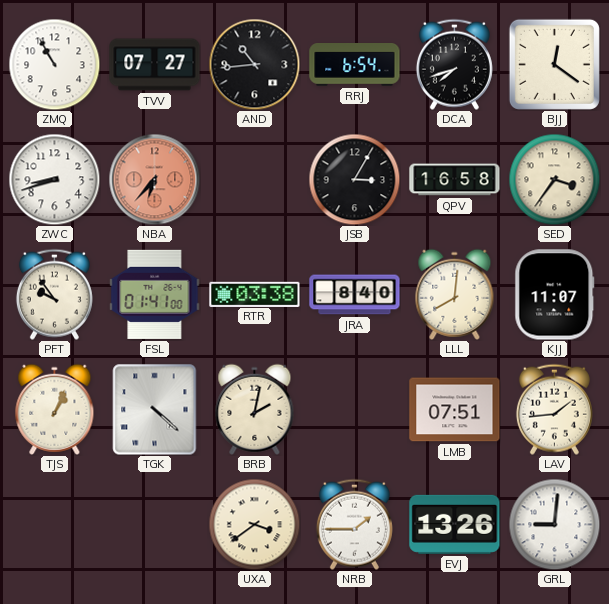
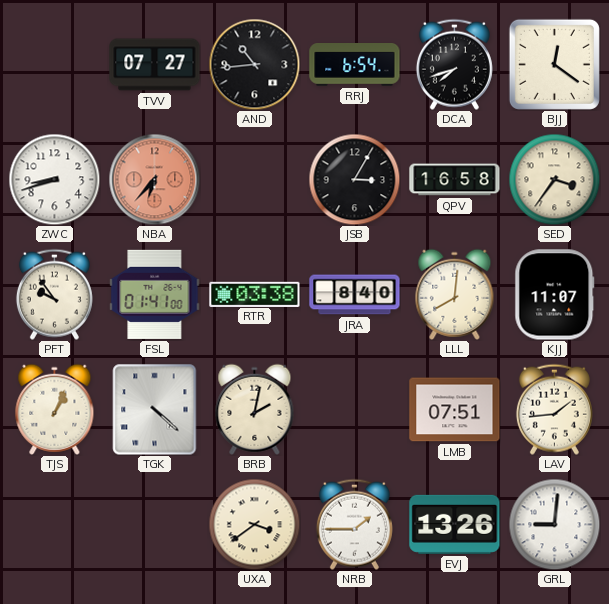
ZMQ: 10:55 -> none (54, 64)
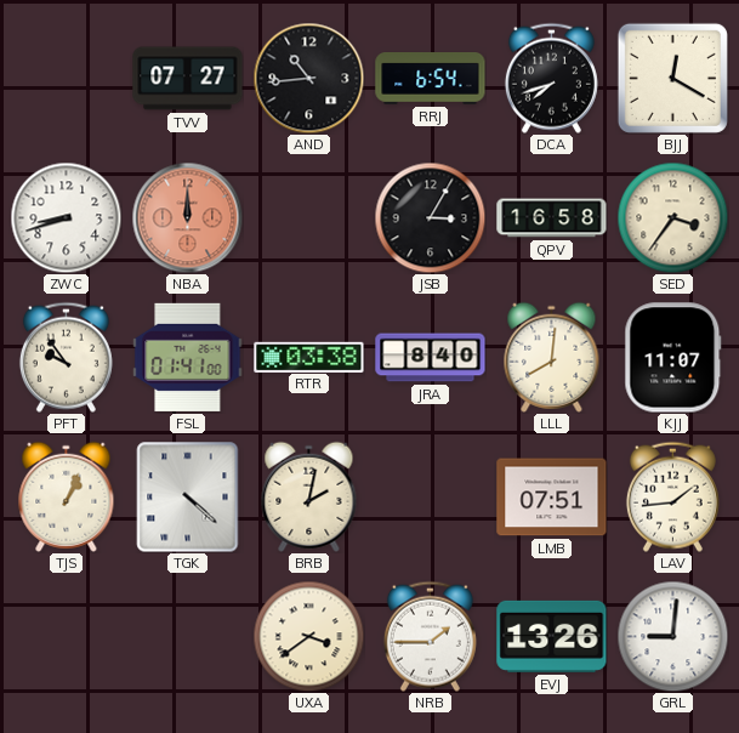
BJJ: 12:21 -> 12:20 (672, 78)
NBA: 6:37 -> 12:00 (187, 217)
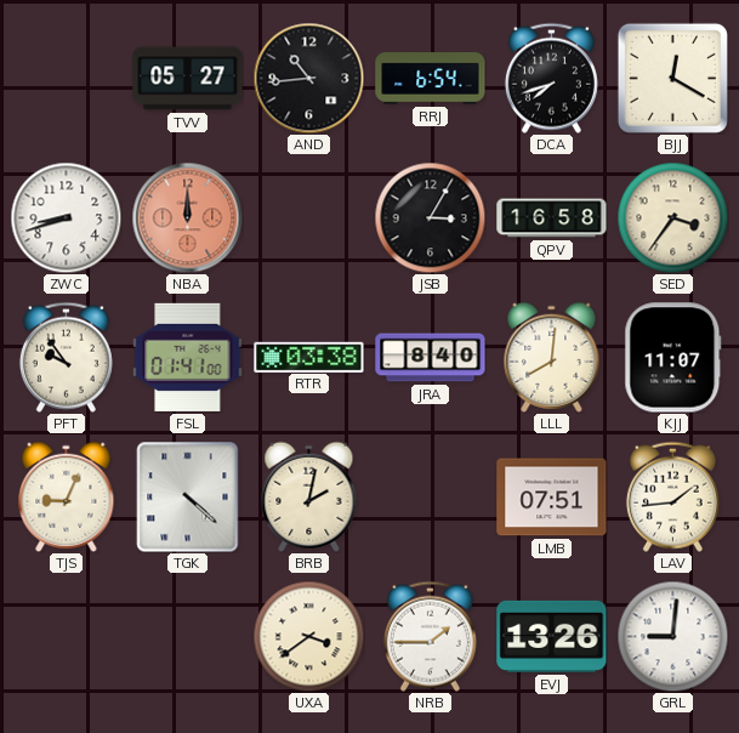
TVV: 07:27 -> 05:27 (188, 79)
TJS: 1:04 -> 9:04 (67, 496)
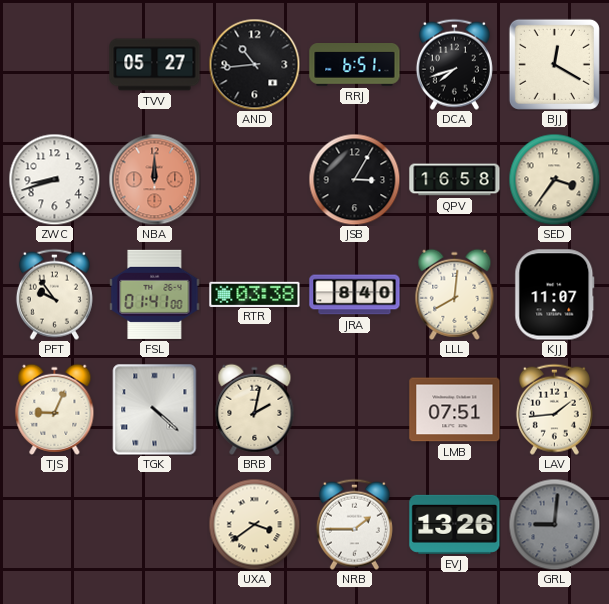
RRJ: 6:54 -> 6:51 (355, 65)
GRL dial: white -> grey (554, 524)
